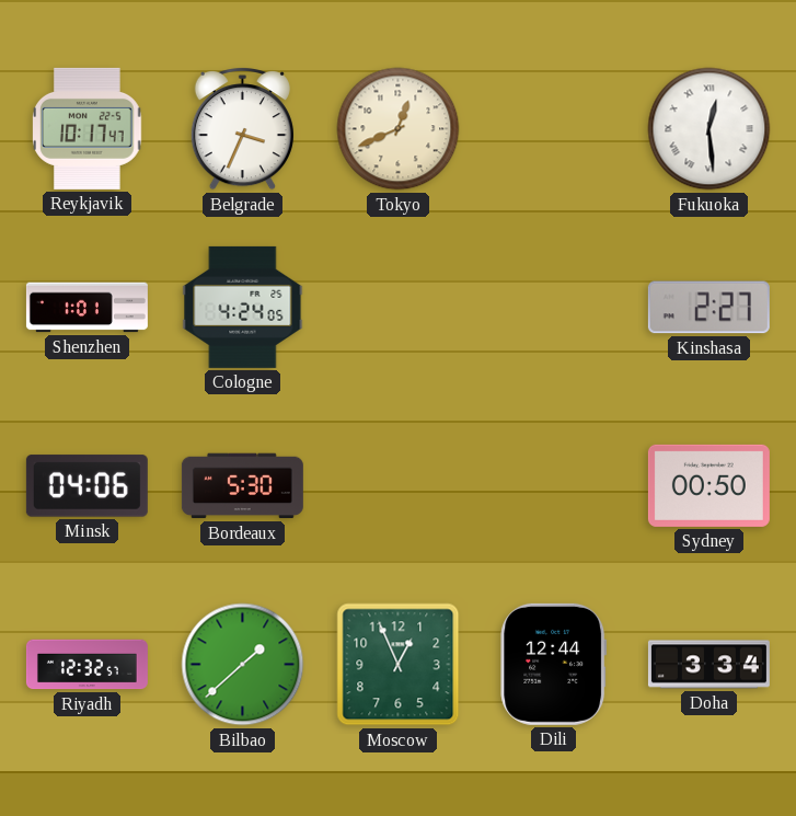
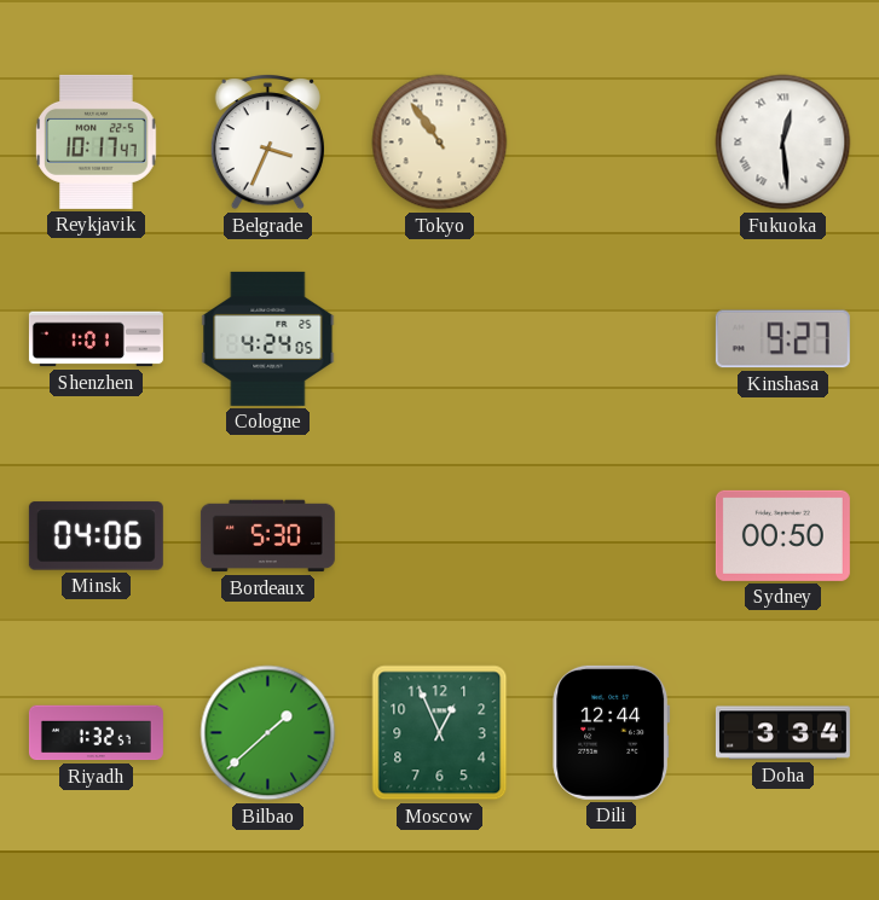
Tokyo: 12:41 -> 10:54 (440, 143)
Kinshasa: 2:27 -> 9:27 (782, 339)
Riyadh: 12:32 -> 1:32 (96, 733)
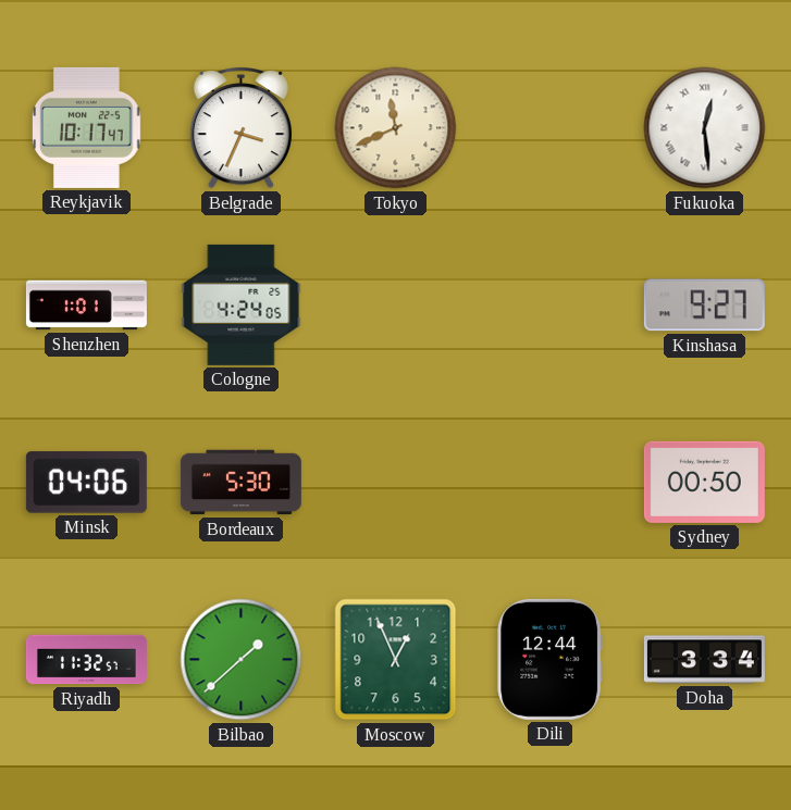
Tokyo: 10:54 -> 11:41 (396, 128)
Riyadh: 1:32 -> 11:32 (86, 660)
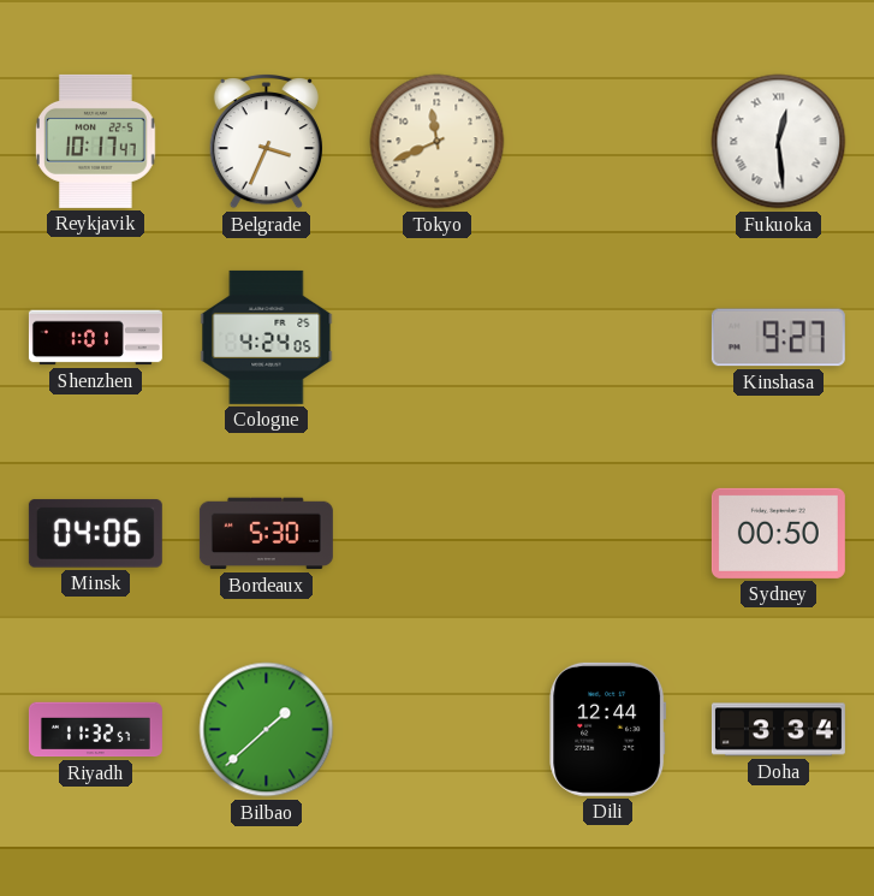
Moscow: 12:56 -> none (396, 660)
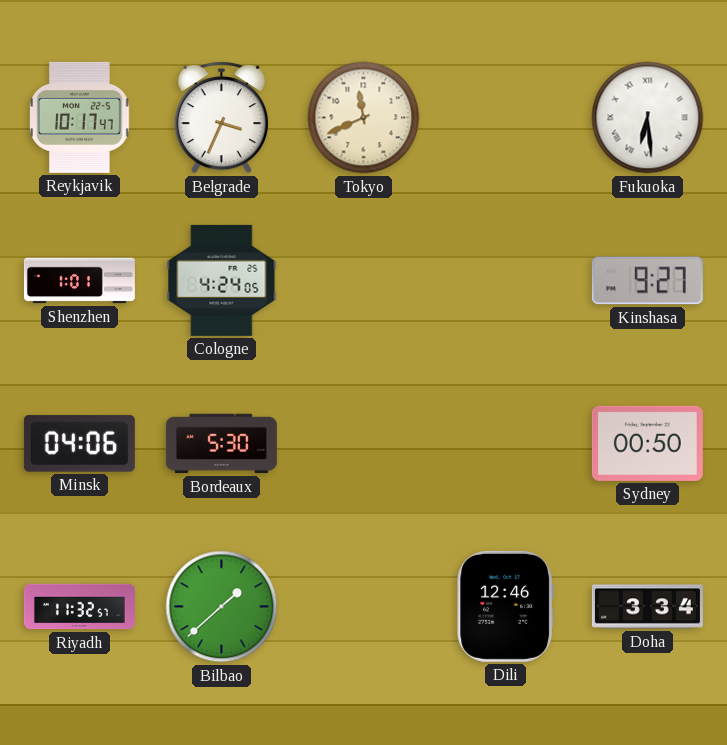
Fukuoka: 12:29 -> 6:29 (648, 118)
Dili: 12:44 -> 12:46 (506, 606)
